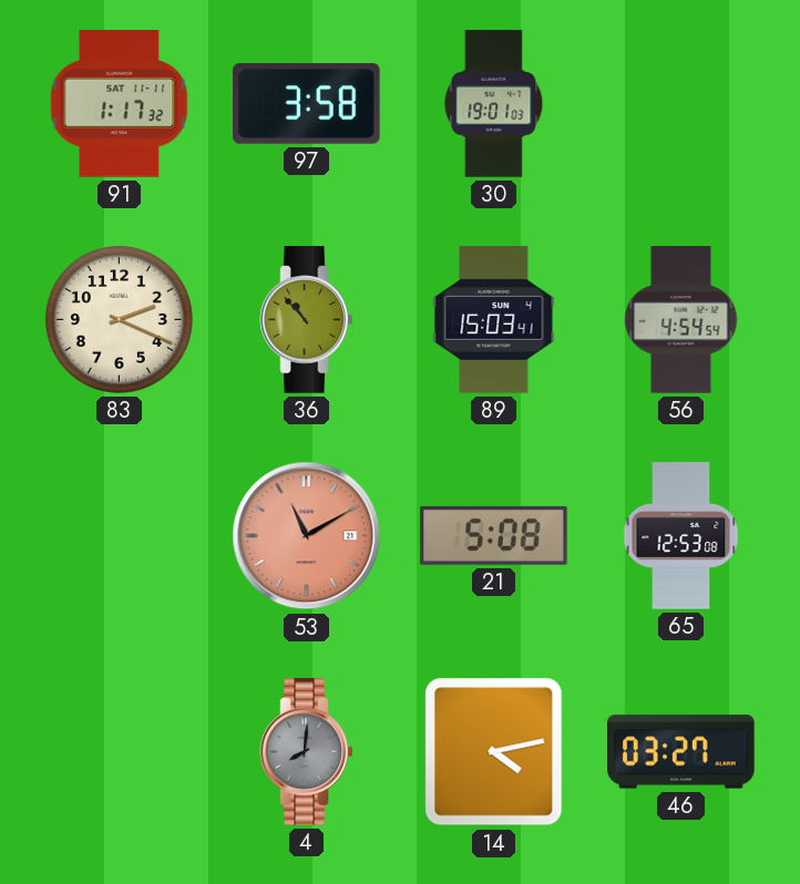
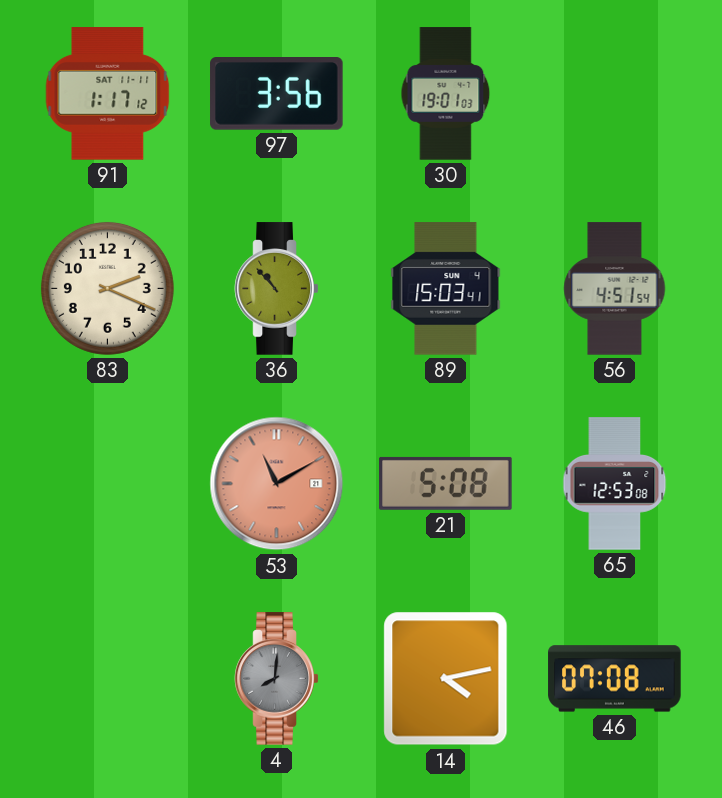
91: 1:17:32 -> 1:17:12 (108, 94)
97: 3:58 -> 3:56 (277, 94)
56: 4:54 -> 4:51 (615, 289)
46: 03:27 -> 07:08 (615, 679)
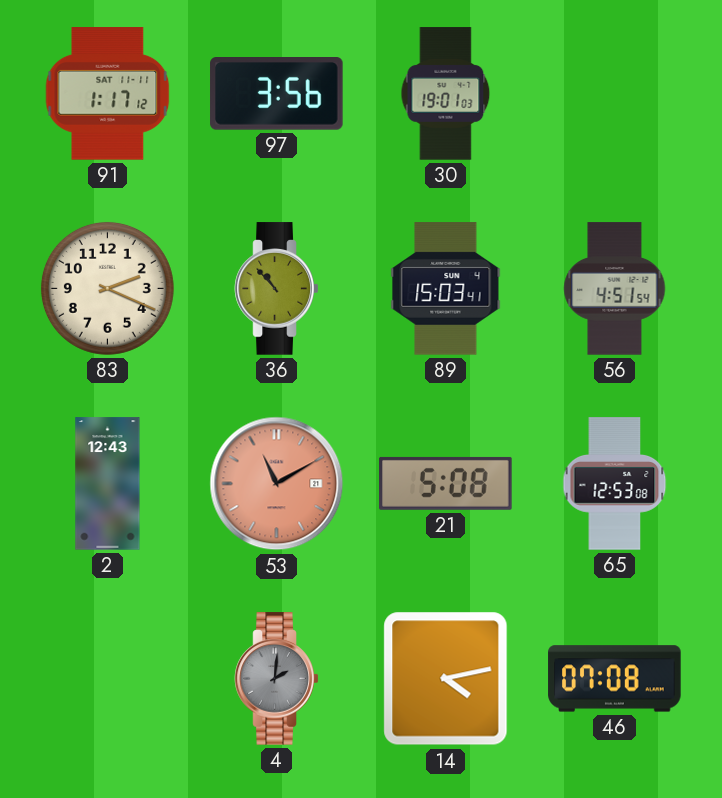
2: none -> 12:43 (108, 484)
4: 8:01 -> 2:01 (277, 679)
